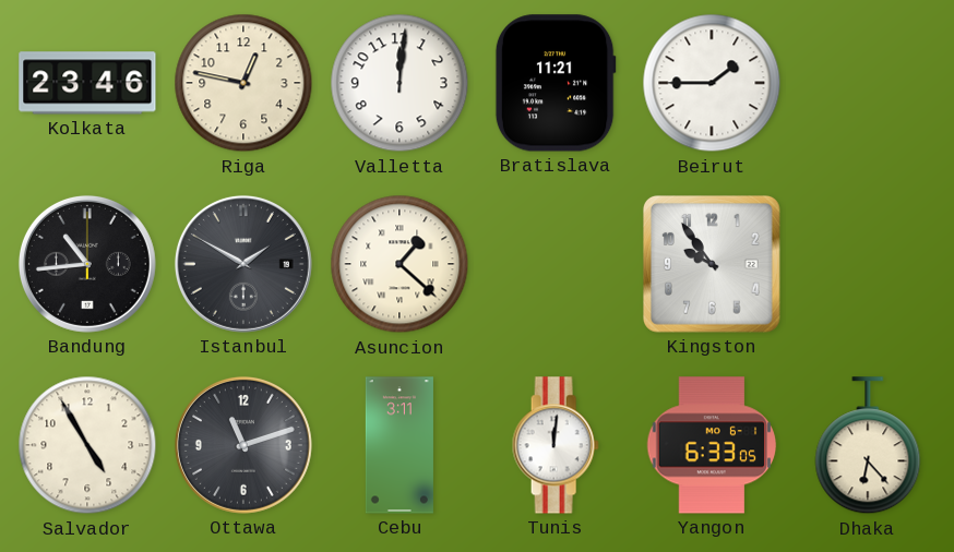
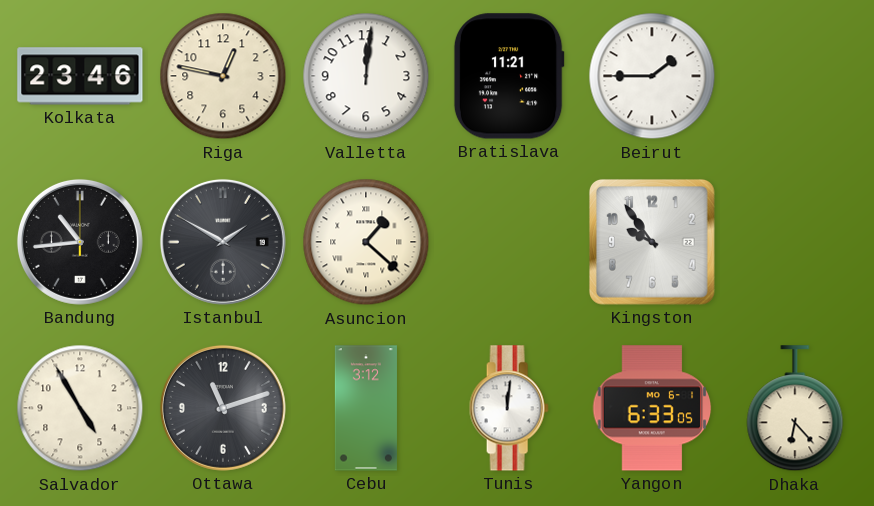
Cebu: 3:11 -> 3:12 (366, 408)
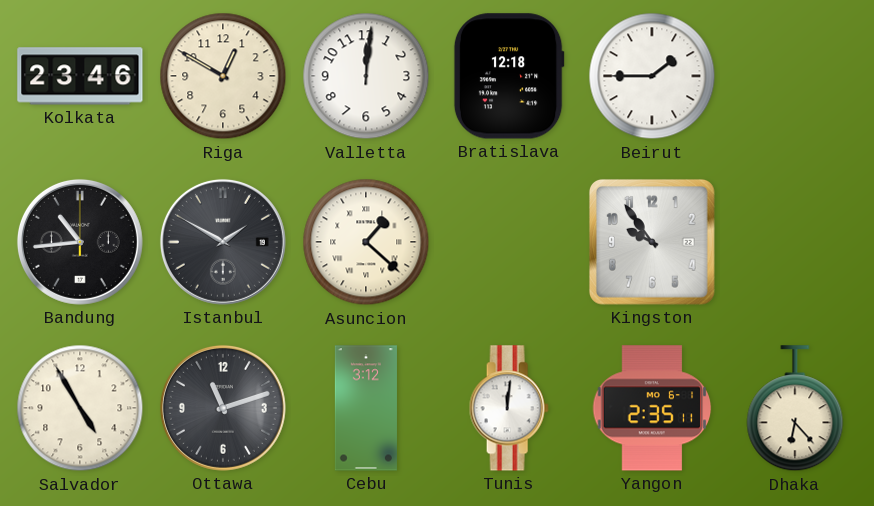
Riga: 12:47 -> 12:50 (223, 76)
Bratislava: 11:21 -> 12:18 (509, 76)
Yangon: 6:33 -> 2:35 (652, 408)
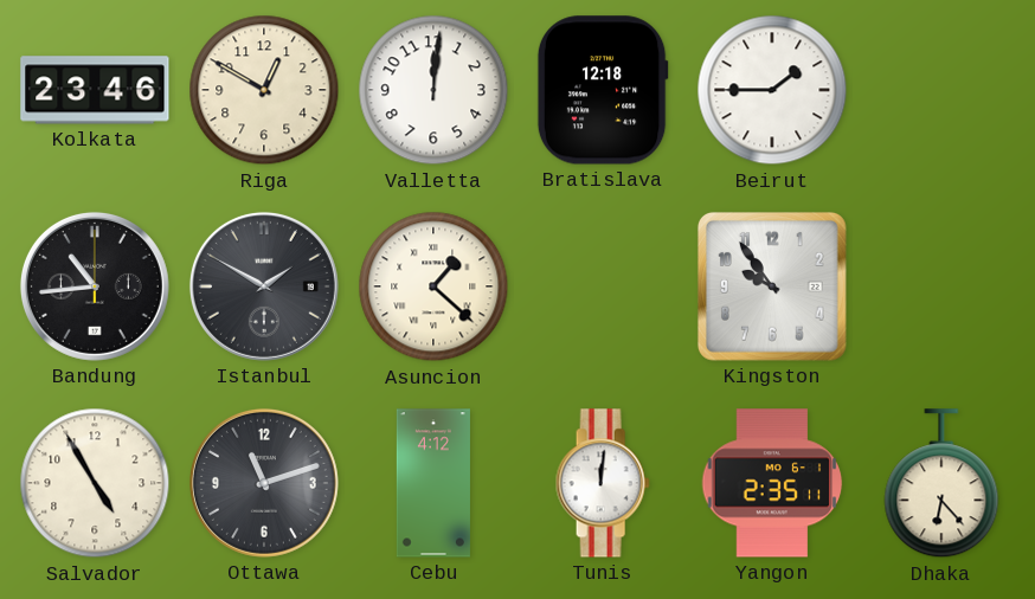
Cebu: 3:12 -> 4:12 (433, 483)
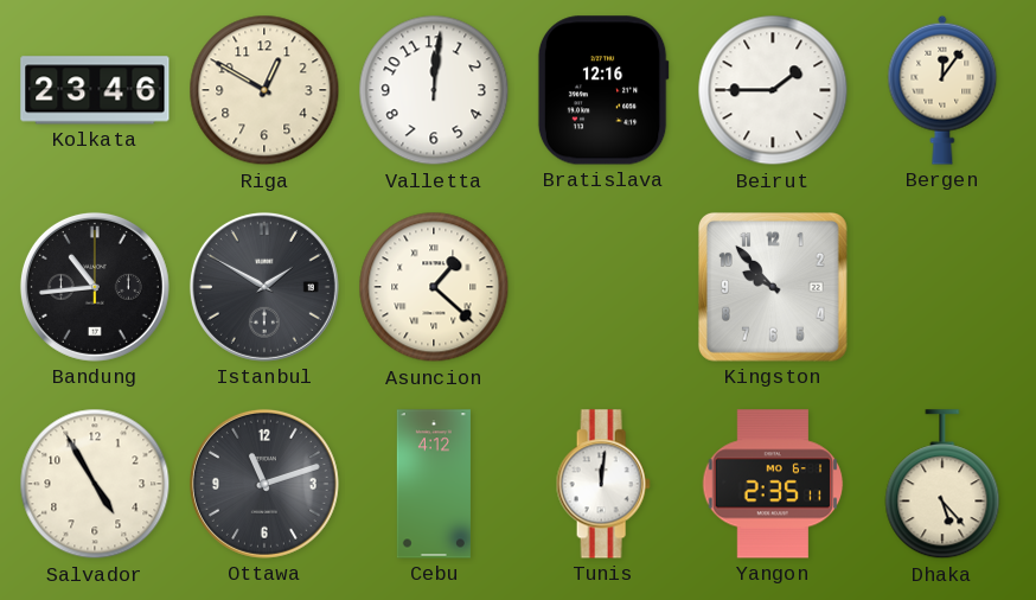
Bratislava: 12:18 -> 12:16 (603, 90)
Bergen: none -> 12:06 (942, 90)
Kingston: 9:54 -> 9:53 (773, 287)
Dhaka: 6:23 -> 5:23 (942, 485)
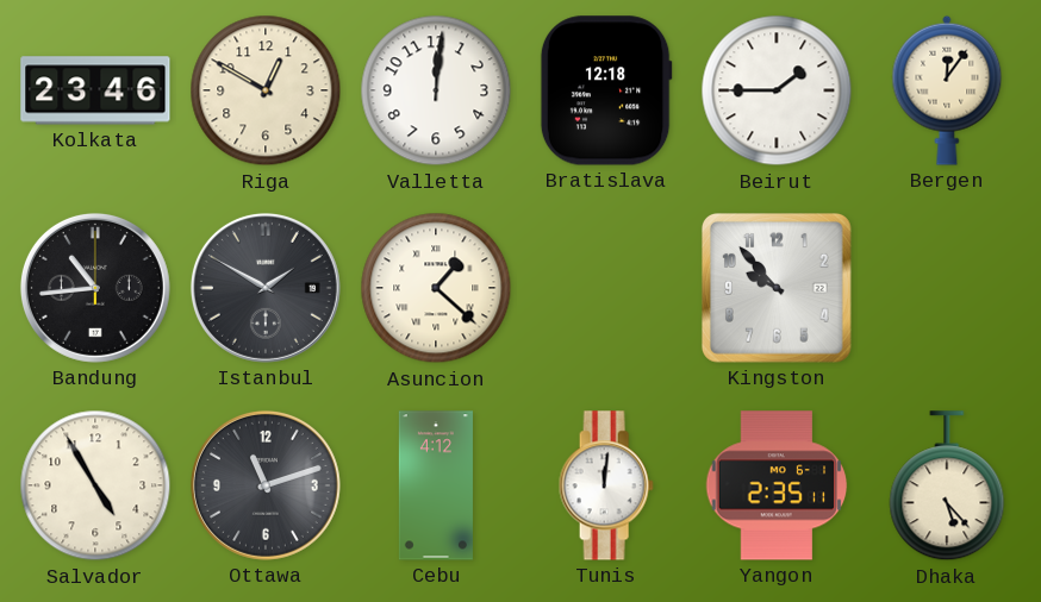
Bratislava: 12:16 -> 12:18 (606, 90)
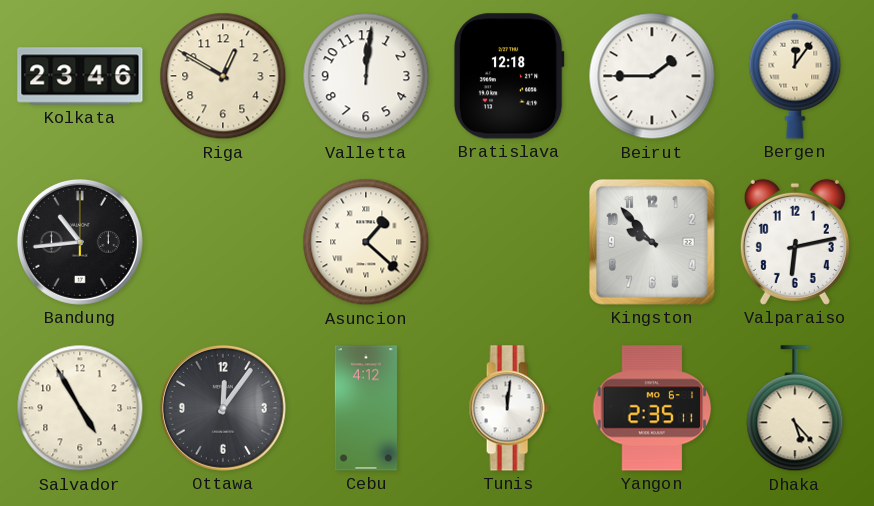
Istanbul: 1:50 -> none (266, 288)
Valparaiso: none -> 6:13 (795, 242)
Ottawa: 11:12 -> 12:06 (223, 408)
